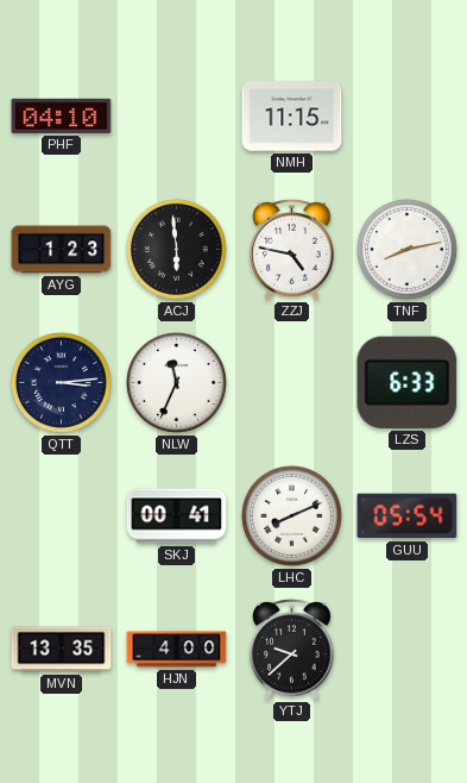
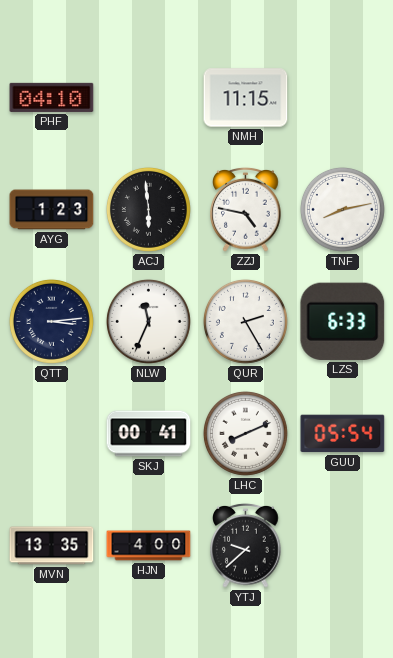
QUR: none -> 2:25 (245, 321)
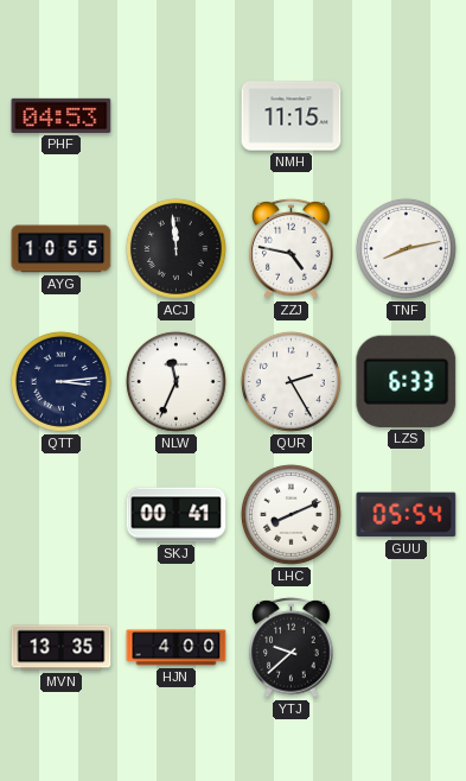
PHF: 04:10 -> 04:53 (62, 115)
AYG: 1:23 -> 10:55 (62, 249)
ACJ: 5:59 -> 11:59 (175, 248)
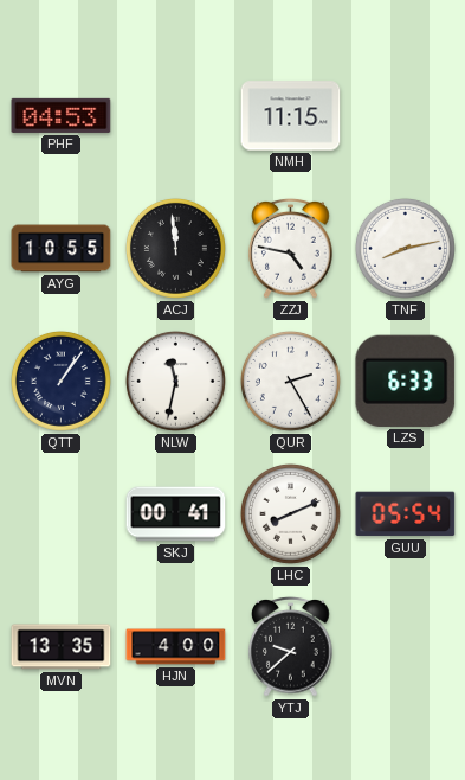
QTT: 3:14 -> 1:06 (60, 381)
NLW: 11:34 -> 11:32 (175, 381)
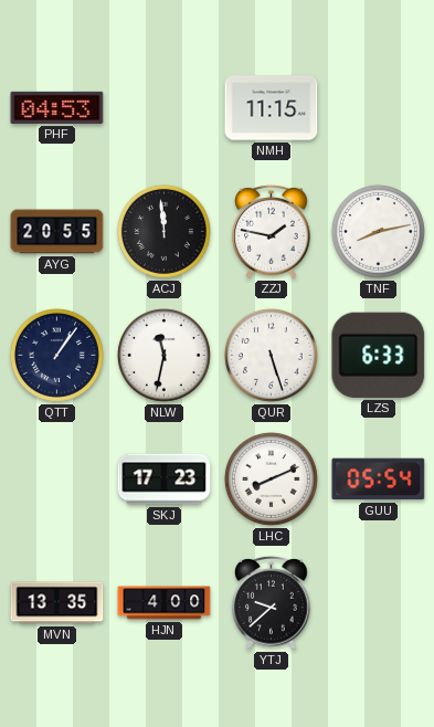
AYG: 10:55 -> 20:55 (57, 232)
ZZJ: 4:47 -> 1:47 (272, 231)
QUR: 2:25 -> 5:27 (271, 355)
SKJ: 00:41 -> 17:23 (165, 480)
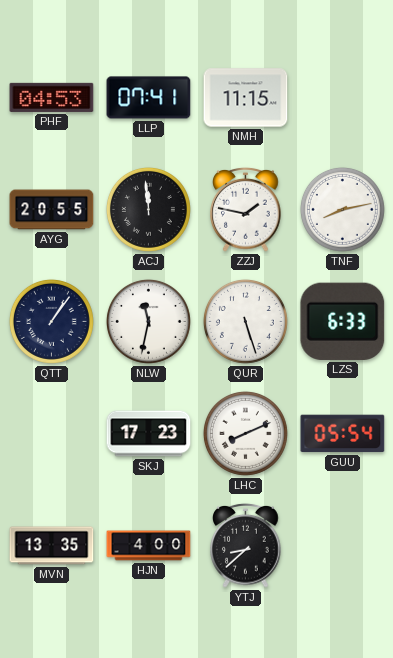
LLP: none -> 07:41 (149, 98)
YTJ: 9:38 -> 8:38 (246, 545)
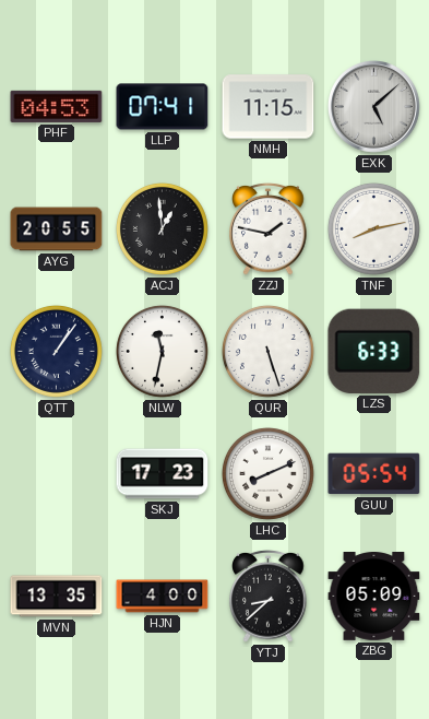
EXK: none -> 5:08 (374, 107)
ACJ: 11:59 -> 12:59 (162, 228)
ZBG: none -> 05:09 (374, 597)
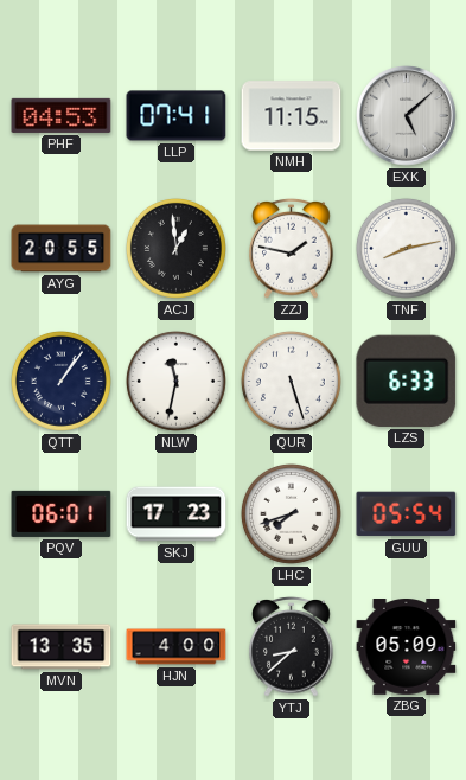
PQV: none -> 06:01 (62, 513)
LHC: 8:11 -> 7:42 (291, 513)
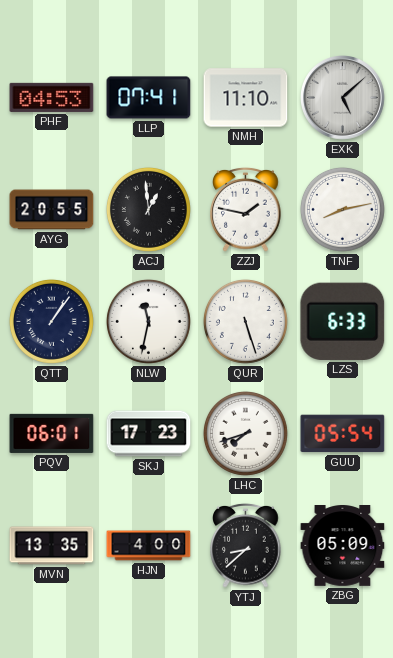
NMH: 11:15 -> 11:10 (246, 98)
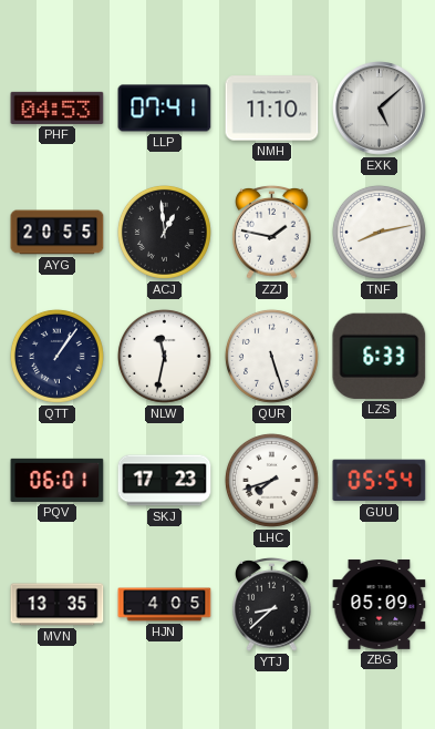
HJN: 4:00 -> 4:05 (165, 605)
